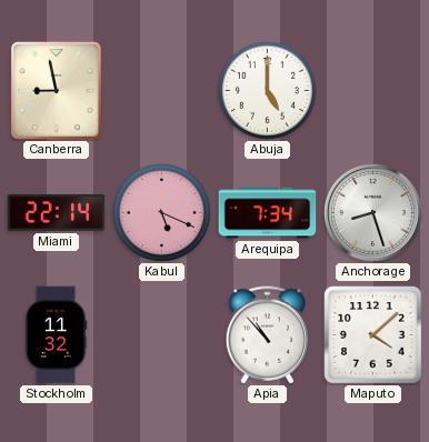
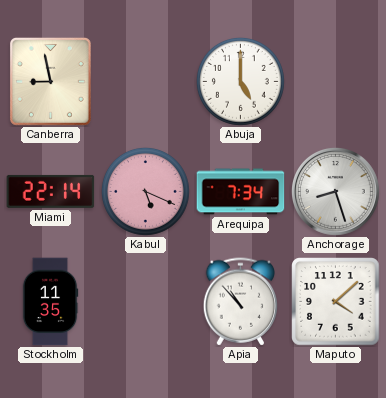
Stockholm: 11:32 -> 11:35 (50, 302)
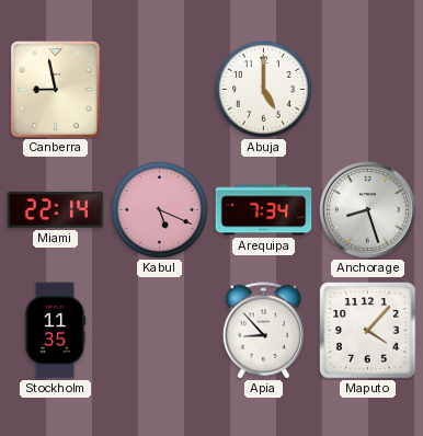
Apia: 10:53 -> 8:53 (264, 331)
Maputo: 4:08 -> 4:07 (368, 331)
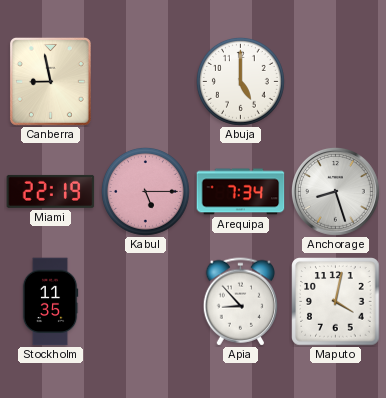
Miami: 22:14 -> 22:19 (51, 191)
Kabul: 5:19 -> 5:15 (145, 191)
Maputo: 4:07 -> 4:02 (336, 302)
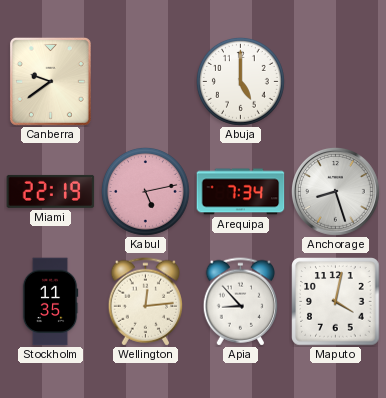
Canberra: 8:58 -> 9:39 (50, 81)
Kabul: 5:15 -> 5:13 (145, 191)
Wellington: none -> 12:14 (146, 302)
